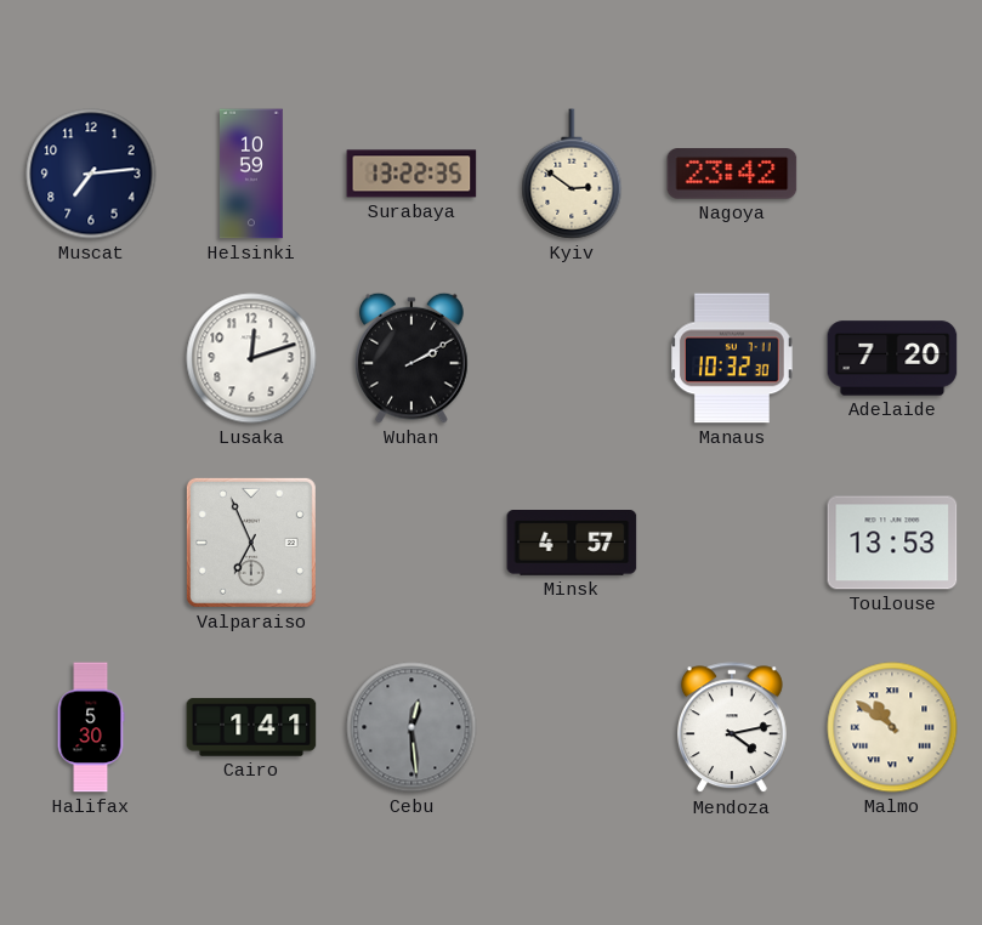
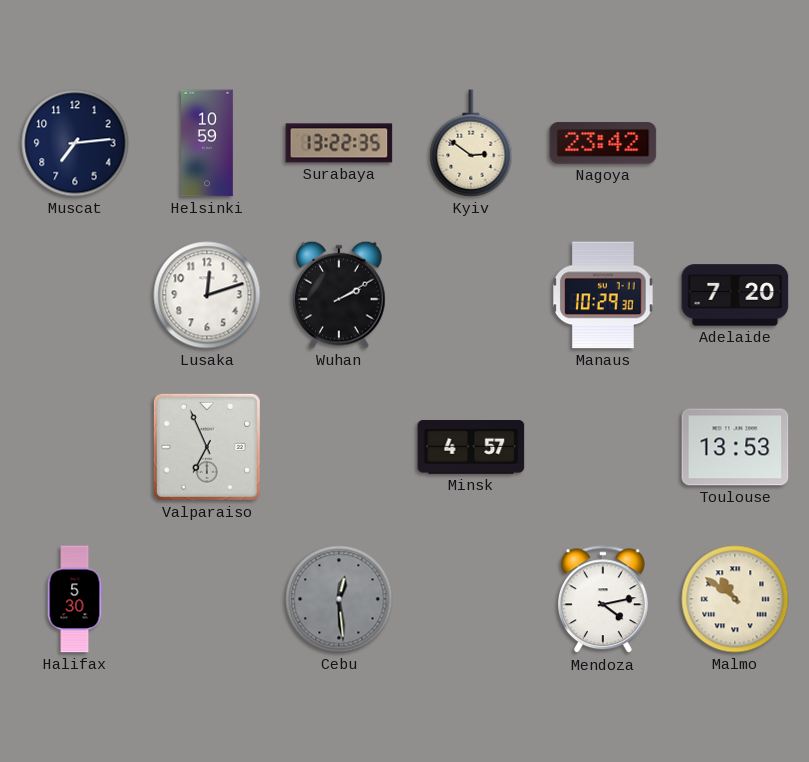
Manaus: 10:32 -> 10:29 (604, 295)
Cairo: 1:41 -> none (251, 727)
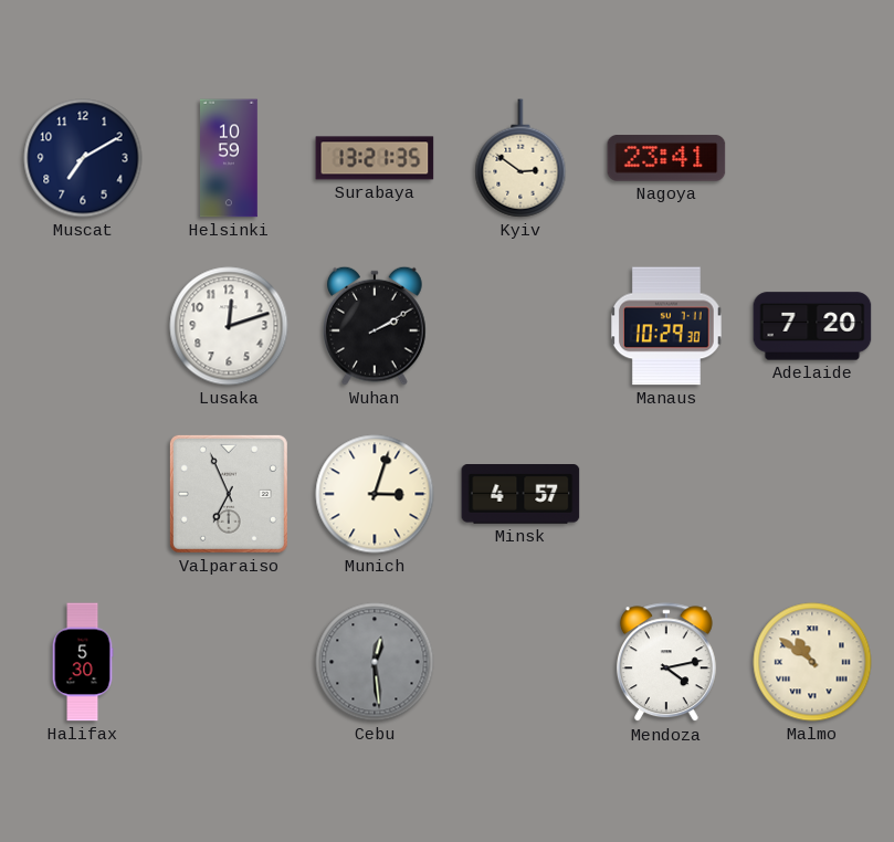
Muscat: 7:14 -> 7:10 (83, 158)
Surabaya: 13:22 -> 13:21 (375, 158)
Nagoya: 23:42 -> 23:41 (666, 158)
Munich: none -> 3:03 (375, 494)
Toulouse: 13:53 -> none (735, 447)
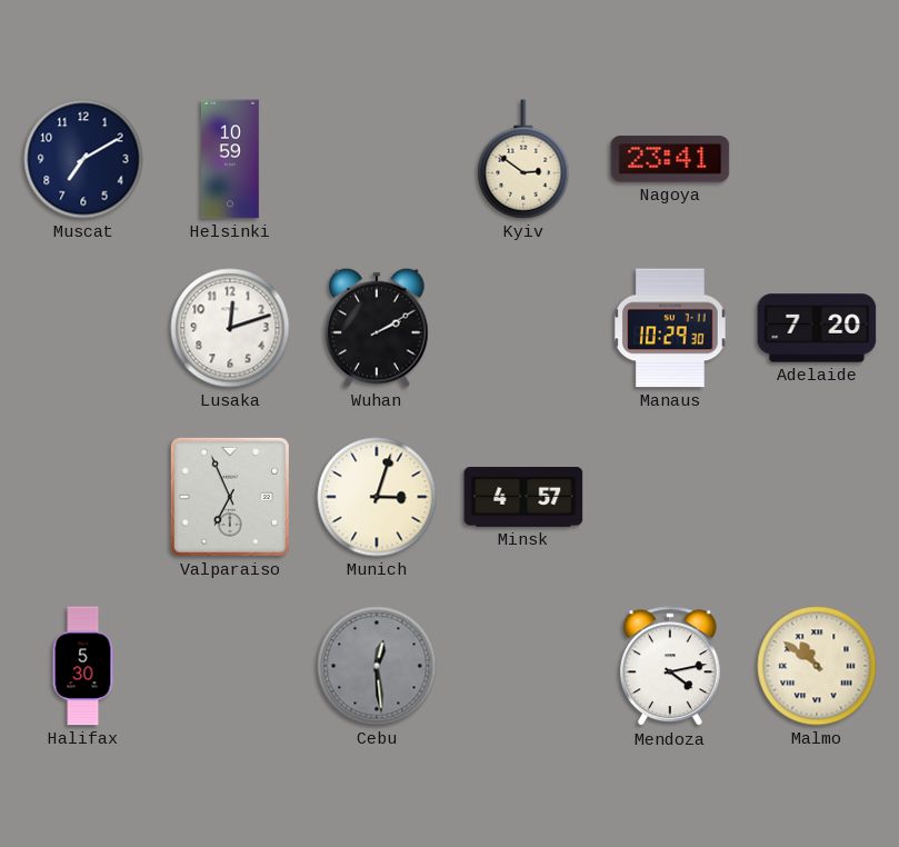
Surabaya: 13:21 -> none (375, 158)
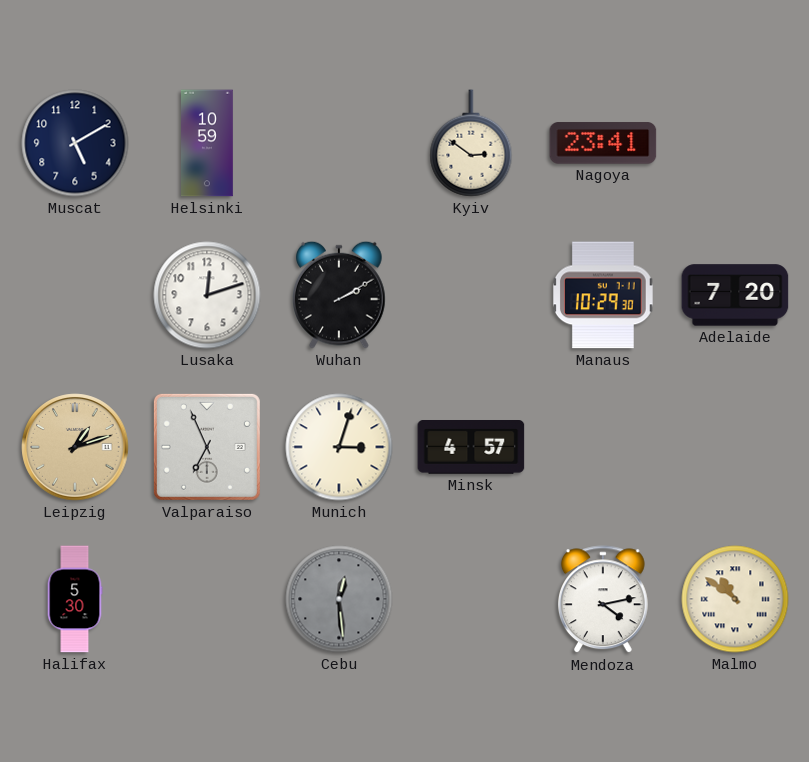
Muscat: 7:10 -> 5:10 (75, 143)
Leipzig: none -> 1:12 (75, 447)
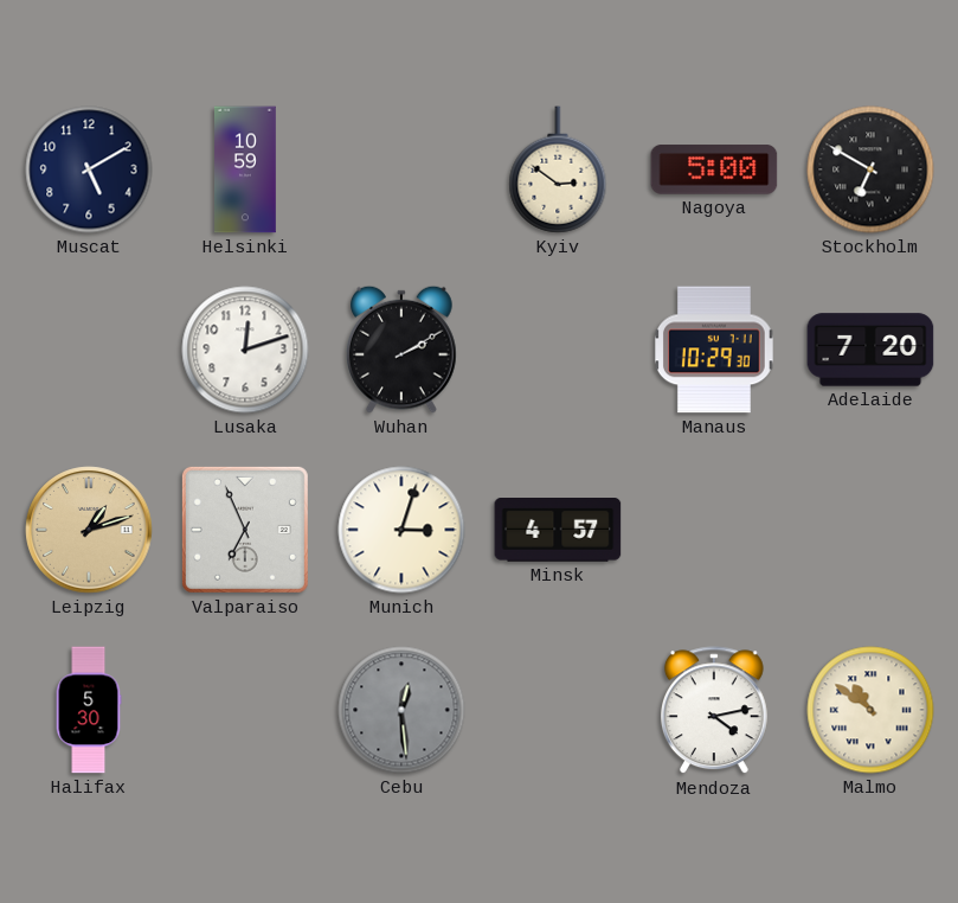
Nagoya: 23:41 -> 5:00 (714, 169)
Stockholm: none -> 6:50 (870, 169)
